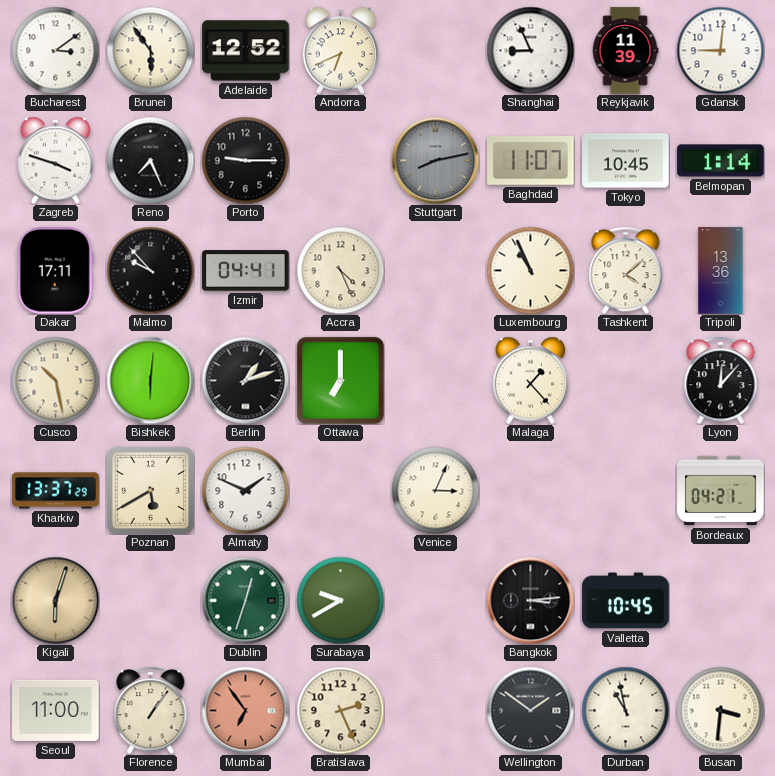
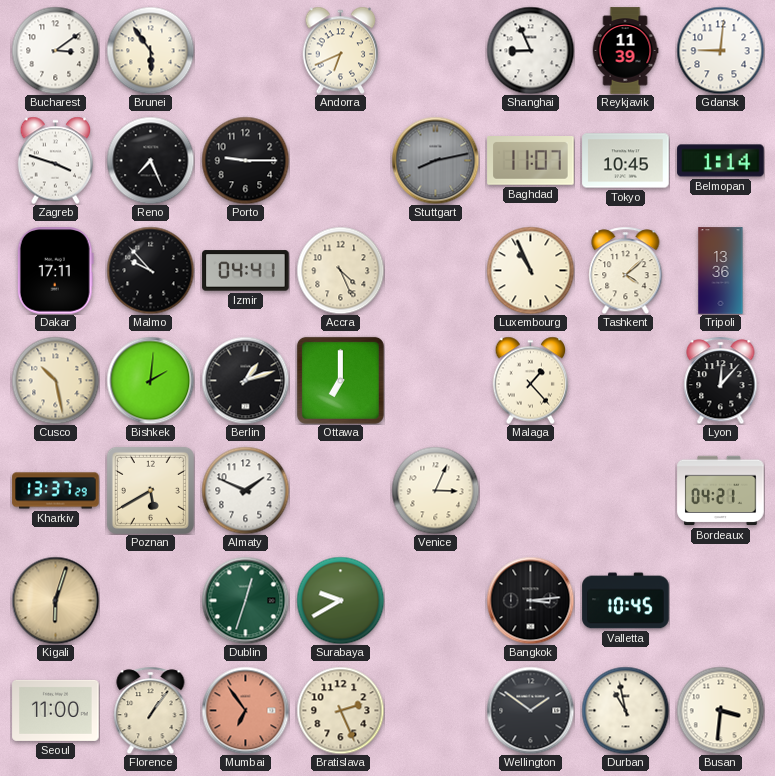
Adelaide: 12:52 -> none (246, 51)
Bishkek: 6:01 -> 2:01 (150, 380)
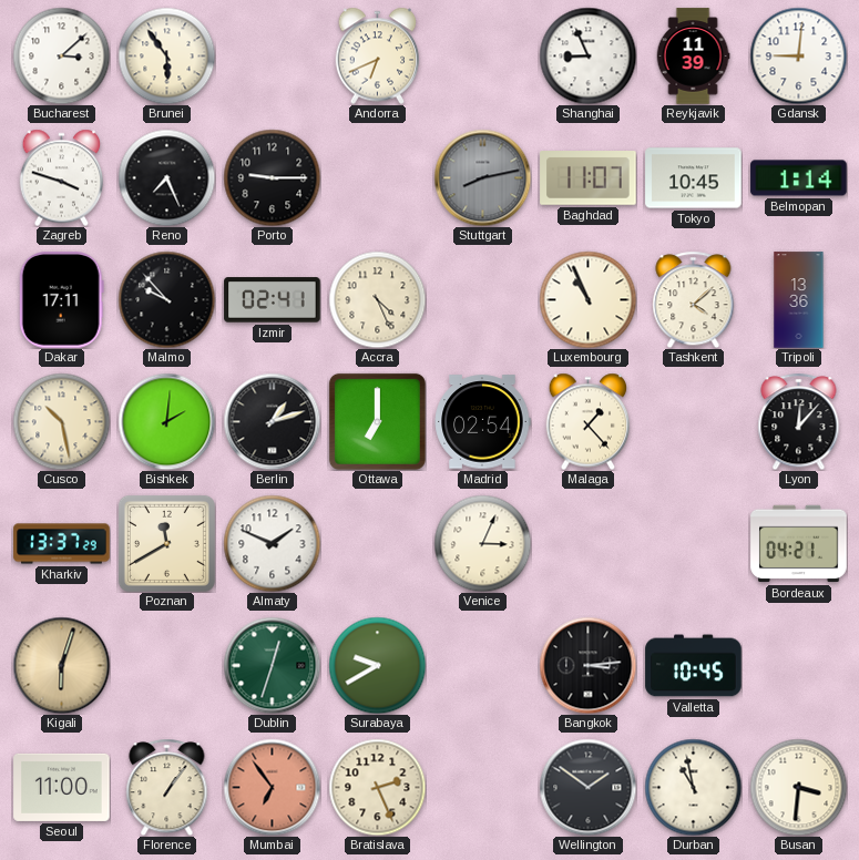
Bucharest: 3:09 -> 3:08 (61, 55)
Izmir: 04:41 -> 02:41 (273, 300)
Madrid: none -> 02:54 (482, 422)
Poznan: 5:40 -> 11:40 (166, 543)
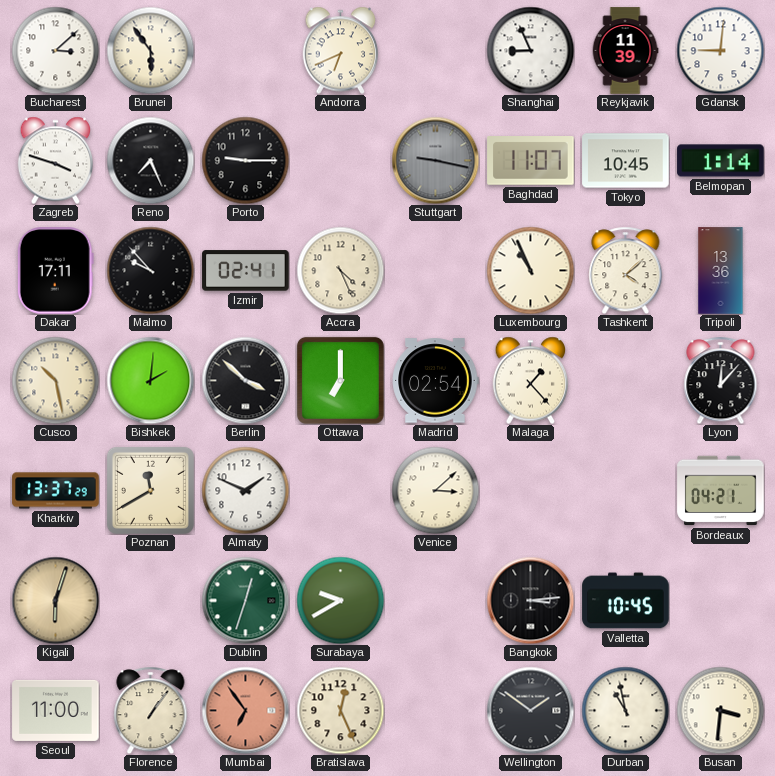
Stuttgart: 8:13 -> 9:17 (435, 160)
Berlin: 1:12 -> 3:52 (245, 380)
Venice: 3:04 -> 3:08 (435, 490)
Bratislava: 2:26 -> 12:26 (340, 710)
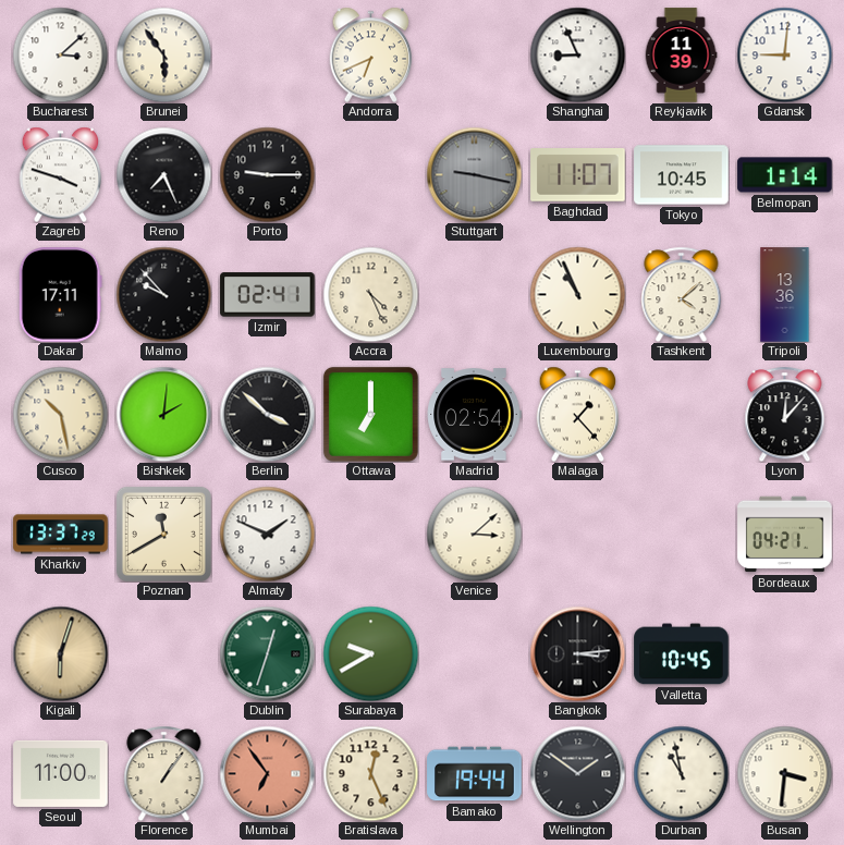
Bamako: none -> 19:44 (475, 774)
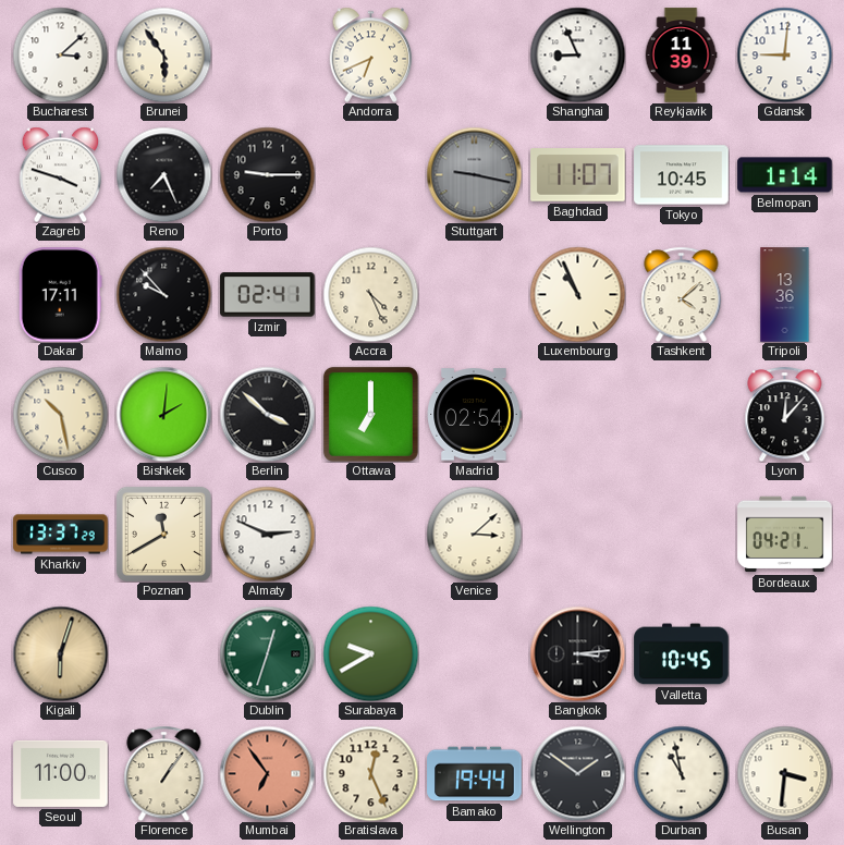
Malaga: 1:23 -> none (578, 414)
Almaty: 1:49 -> 2:49 (267, 534)
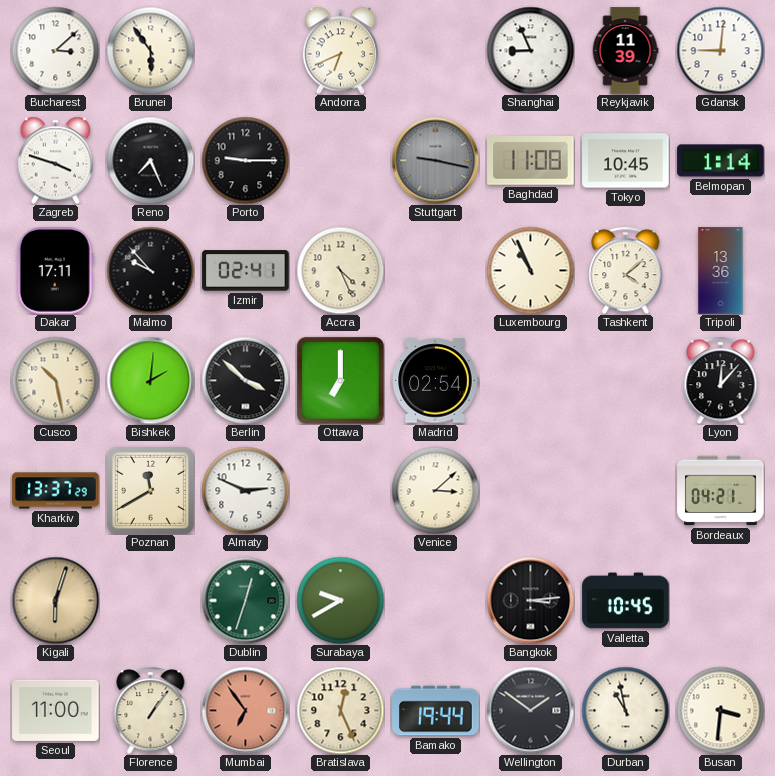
Baghdad: 11:07 -> 11:08 (531, 161)
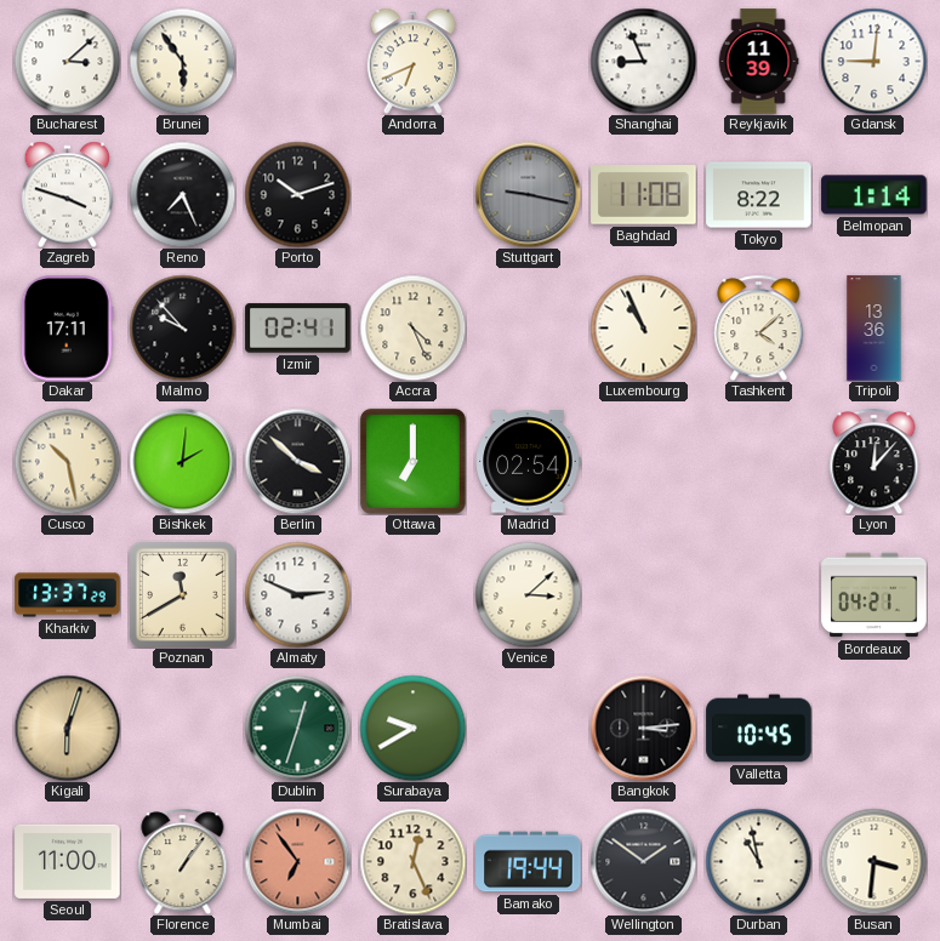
Porto: 9:15 -> 10:12 (297, 194)
Tokyo: 10:45 -> 8:22 (759, 195)
